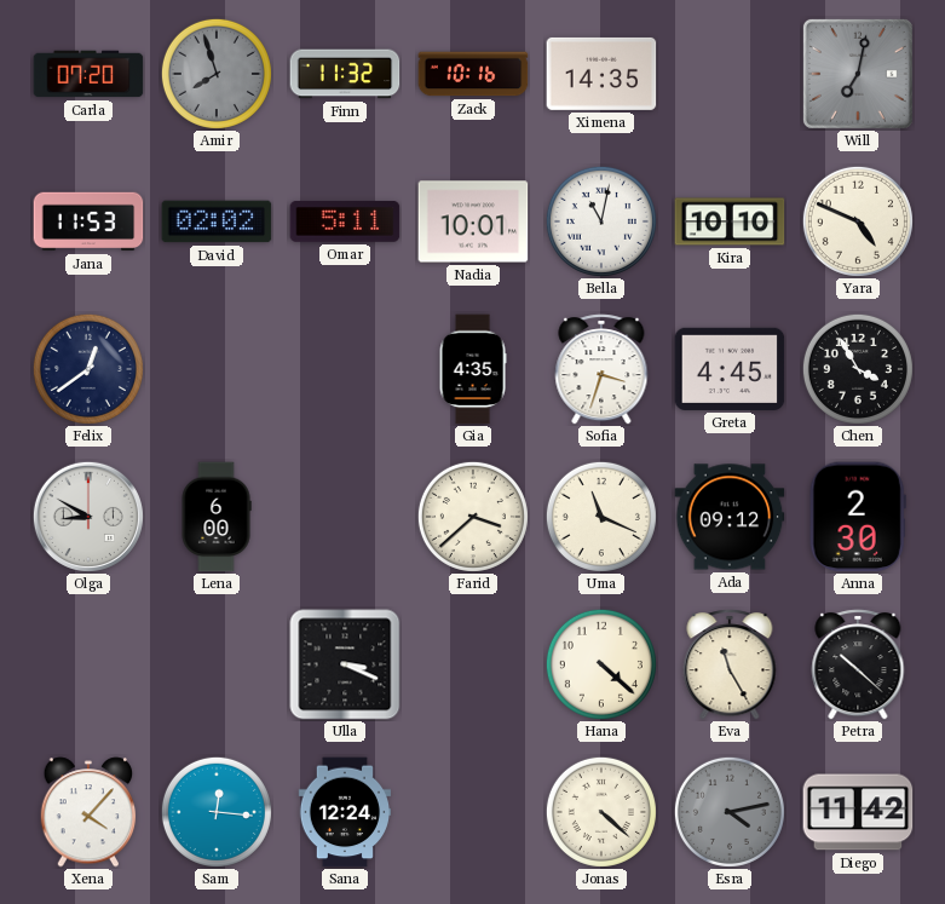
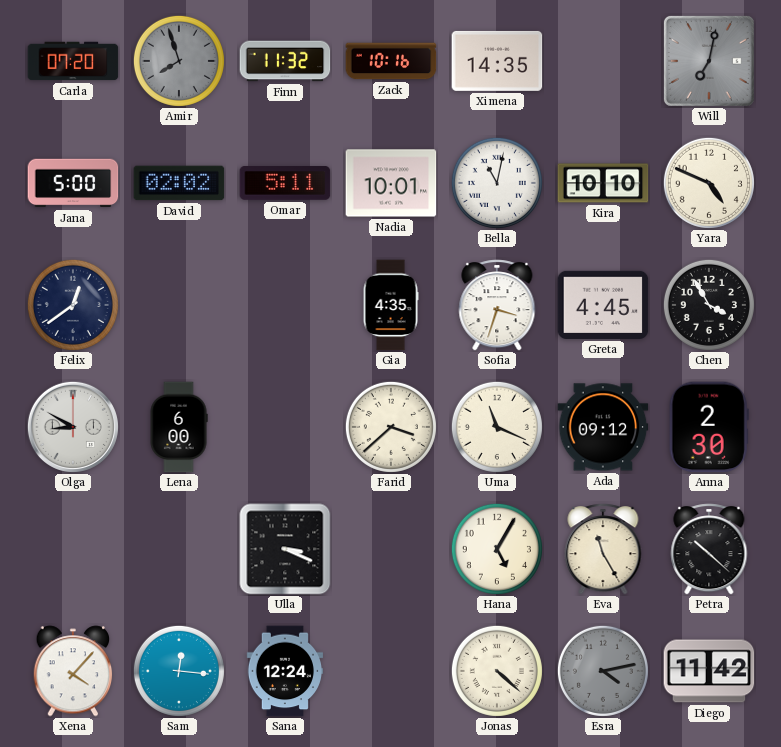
Jana: 11:53 -> 5:00 (73, 183)
Hana: 4:22 -> 5:05 (497, 549)
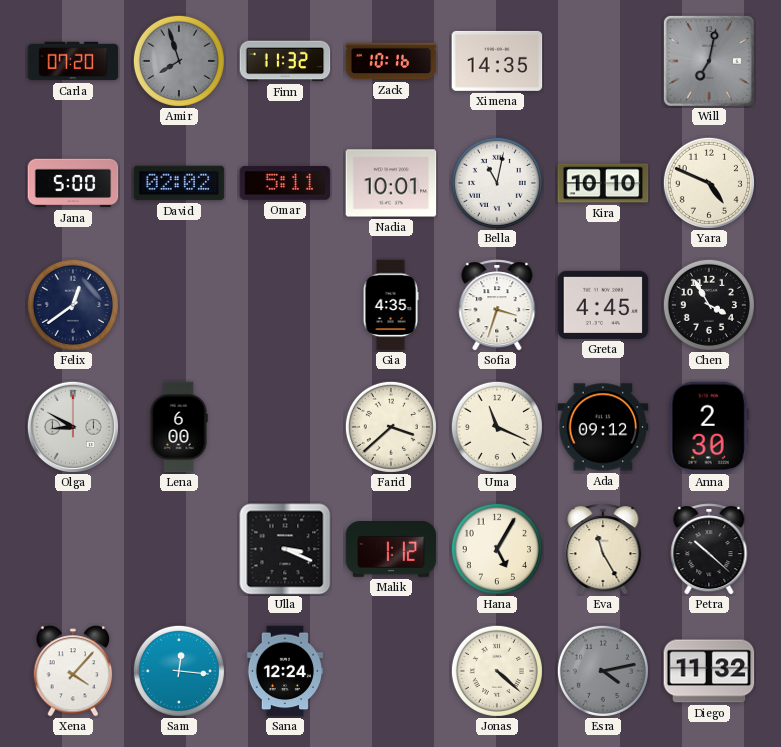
Malik: none -> 1:12 (391, 550)
Diego: 11:42 -> 11:32 (709, 671)
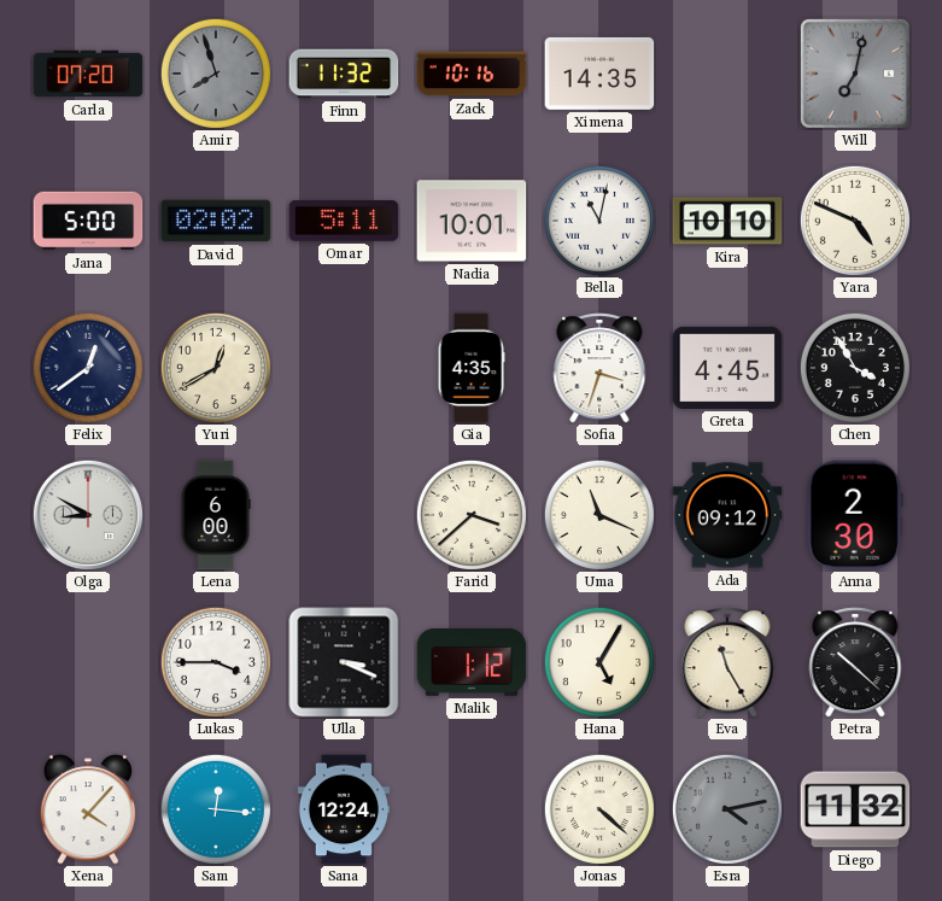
Yuri: none -> 12:40 (216, 368)
Lukas: none -> 3:45 (216, 662)
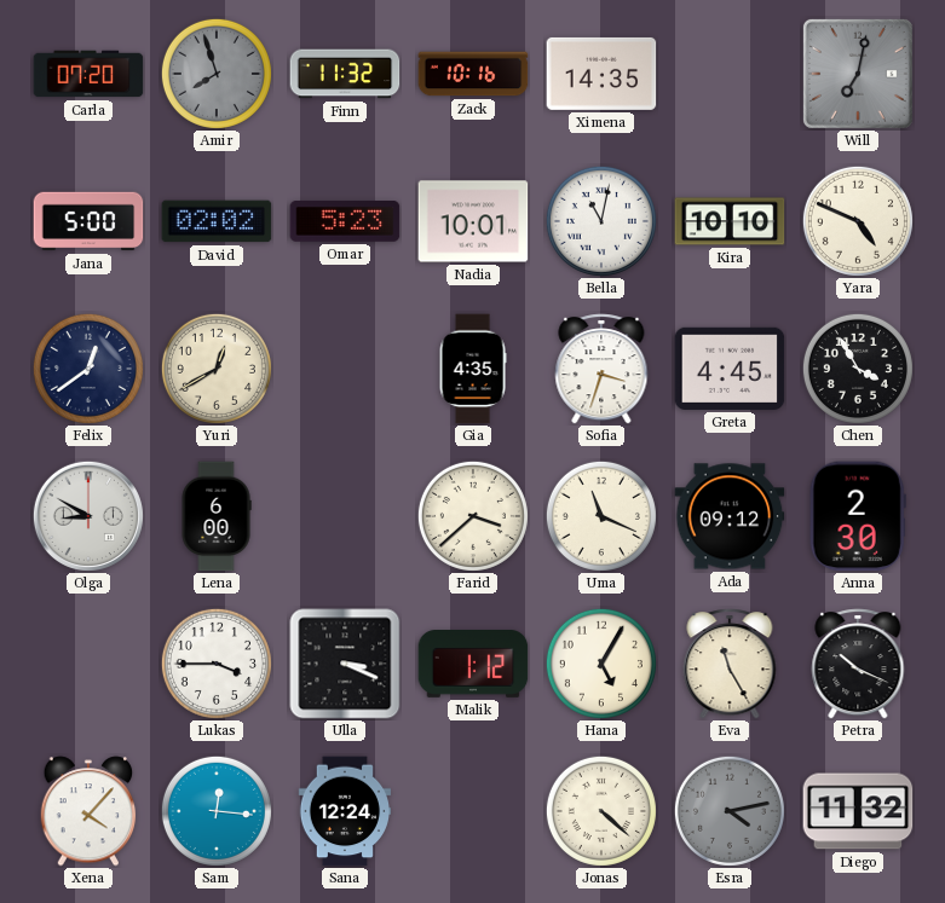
Omar: 5:11 -> 5:23 (345, 222)
Petra: 10:22 -> 10:19 (858, 664)
